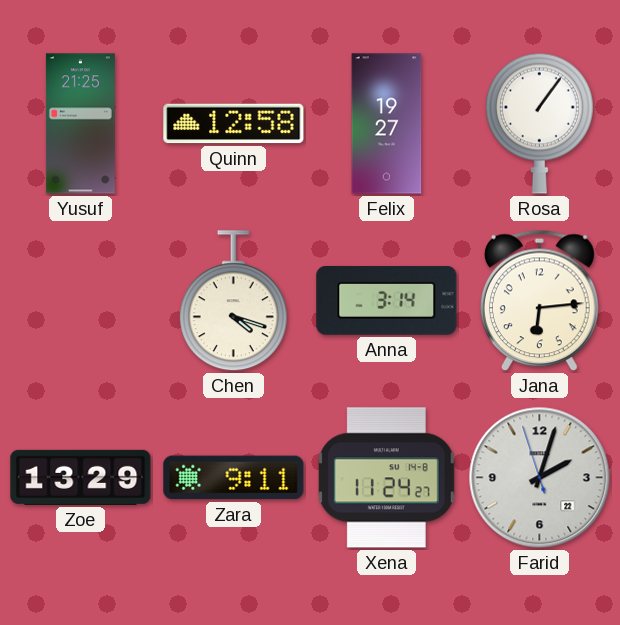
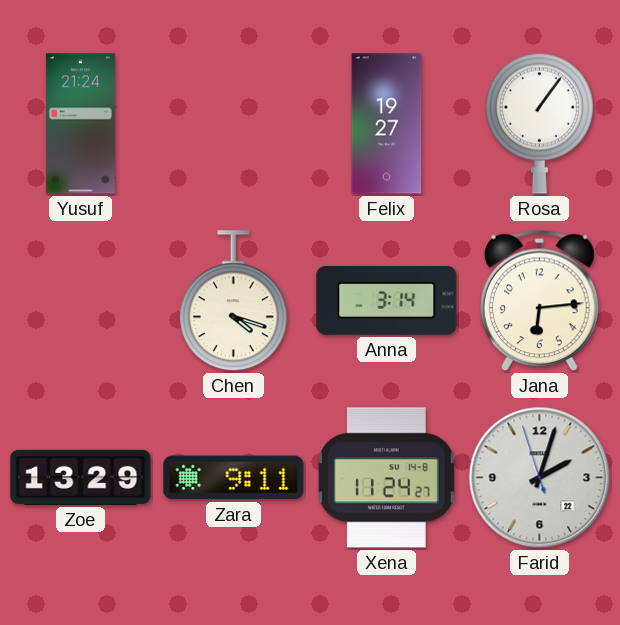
Yusuf: 21:25 -> 21:24 (80, 124)
Quinn: 12:58 -> none (234, 124)
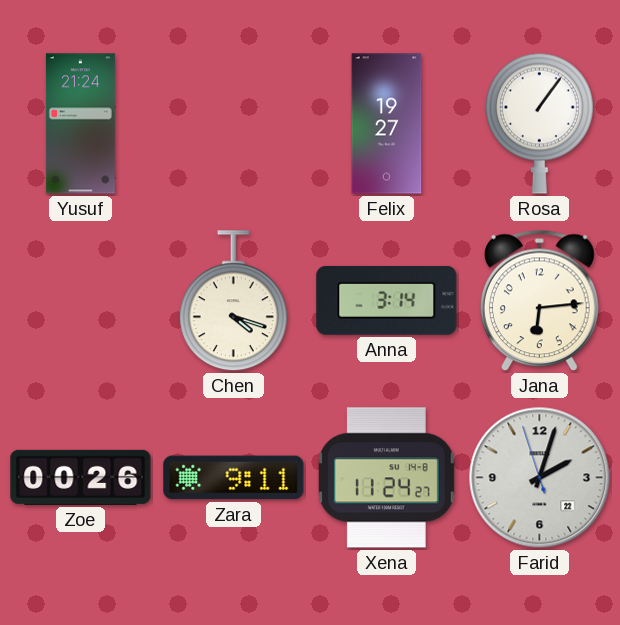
Zoe: 13:29 -> 00:26 (81, 477)
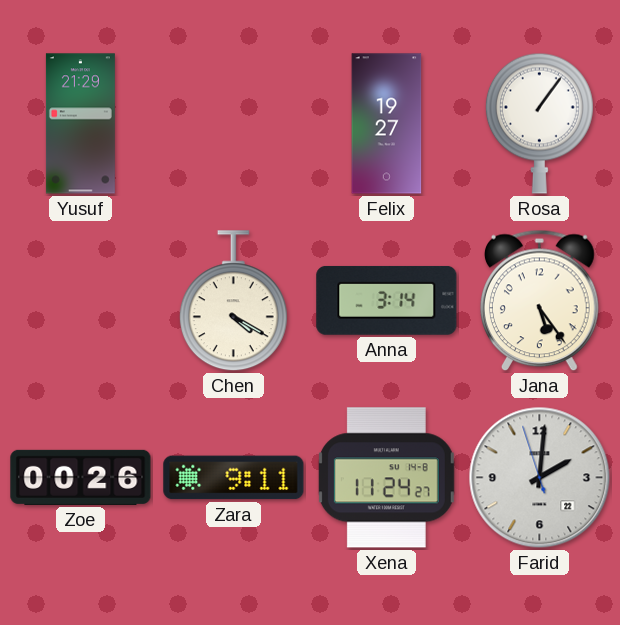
Yusuf: 21:24 -> 21:29 (80, 124)
Chen: 4:18 -> 4:20 (233, 301)
Jana: 6:14 -> 5:24 (540, 301)
Farid: 2:02 -> 2:00 (540, 478)
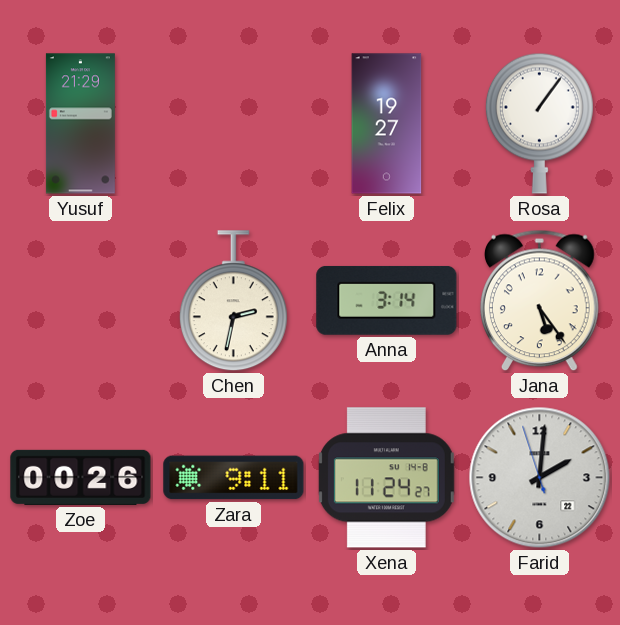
Chen: 4:20 -> 2:32 (233, 301)
